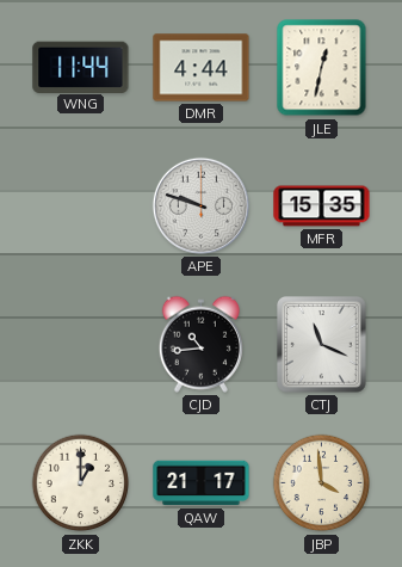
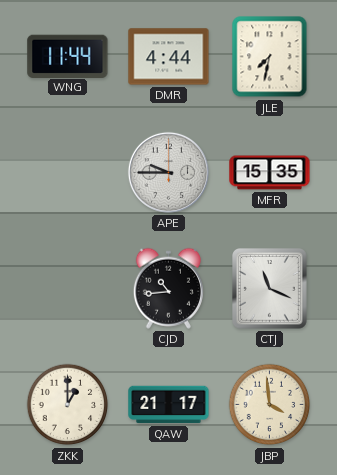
JLE: 12:32 -> 7:32 (270, 57)
APE: 9:48 -> 9:45 (168, 172)
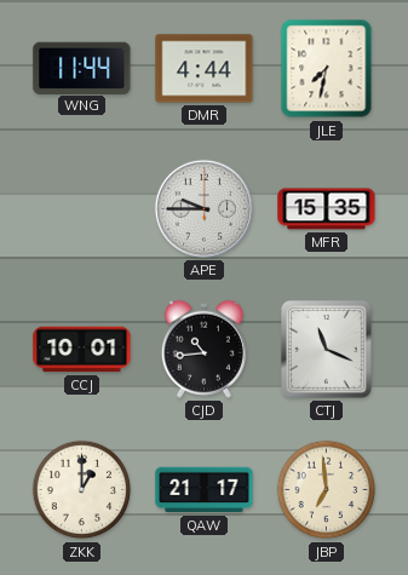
CCJ: none -> 10:01 (82, 350)
JBP: 3:59 -> 6:59 (327, 490)
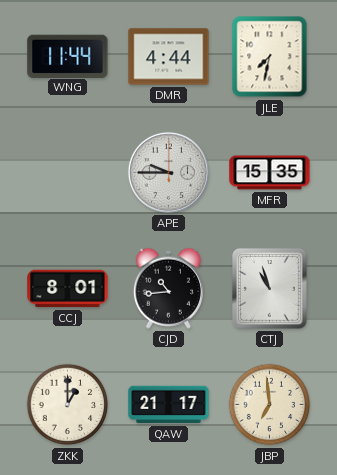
CCJ: 10:01 -> 8:01 (68, 289)
CTJ: 11:19 -> 10:57 (270, 289)
